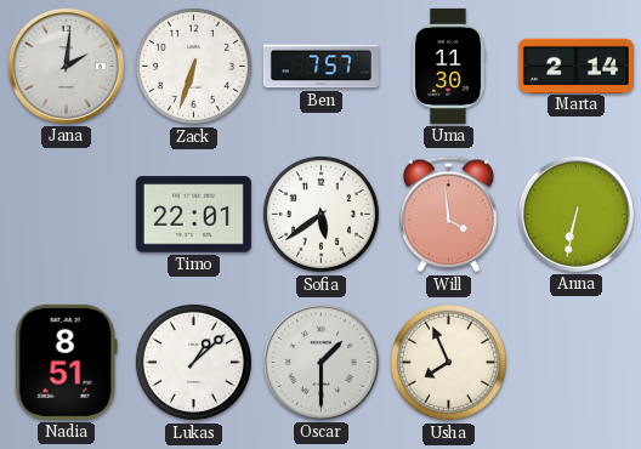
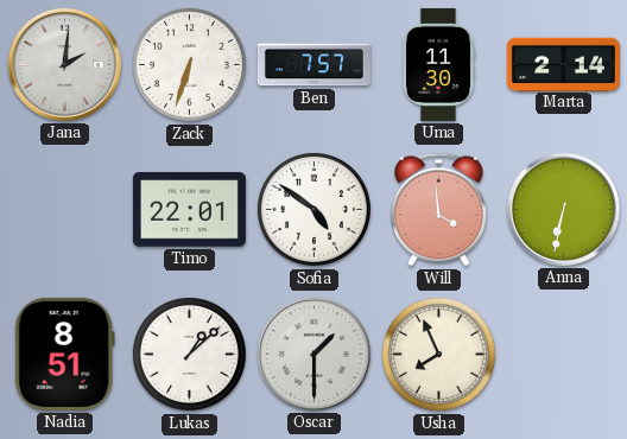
Sofia: 5:39 -> 4:51 (313, 209)
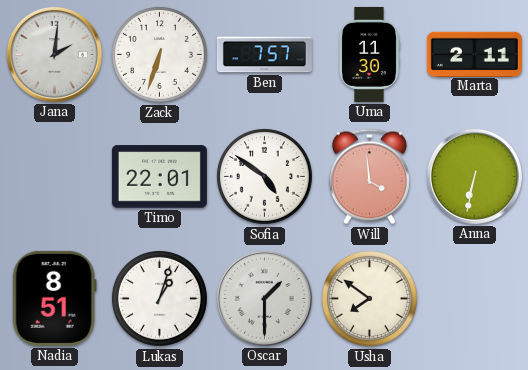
Marta: 2:14 -> 2:11 (474, 54)
Lukas: 1:08 -> 1:03 (159, 298)
Usha: 7:56 -> 7:51 (369, 298)
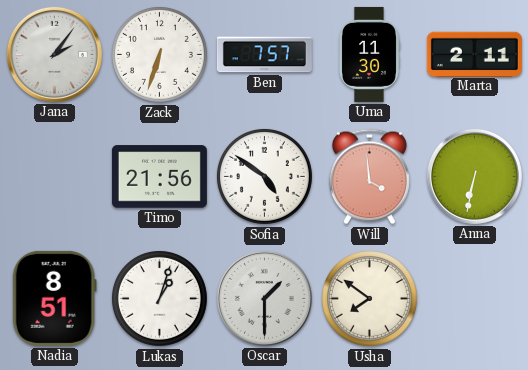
Jana: 2:01 -> 2:06 (54, 54)
Timo: 22:01 -> 21:56 (159, 177)
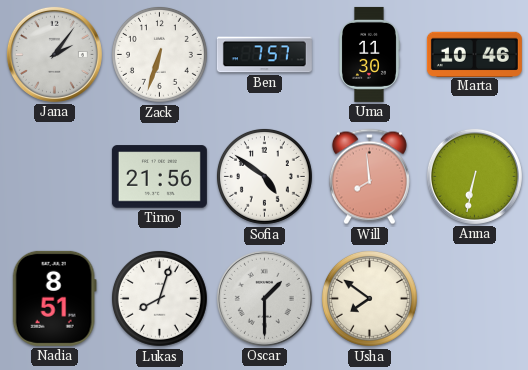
Marta: 2:11 -> 10:46 (474, 54)
Will: 3:59 -> 7:59 (369, 177)
Lukas: 1:03 -> 8:03 (159, 298)
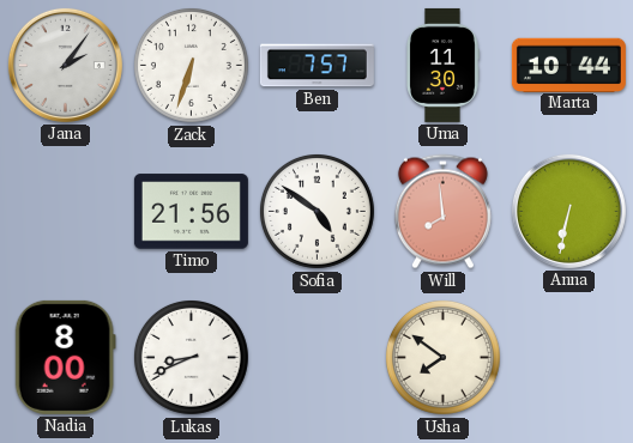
Marta: 10:46 -> 10:44 (568, 65)
Nadia: 8:51 -> 8:00 (65, 357)
Lukas: 8:03 -> 8:41 (191, 357)
Oscar: 1:30 -> none (264, 298)
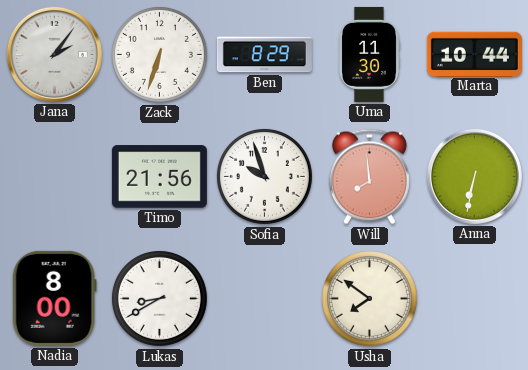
Ben: 7:57 -> 8:29 (264, 55)
Sofia: 4:51 -> 9:57 (264, 176)
Lukas: 8:41 -> 8:40 (159, 298)
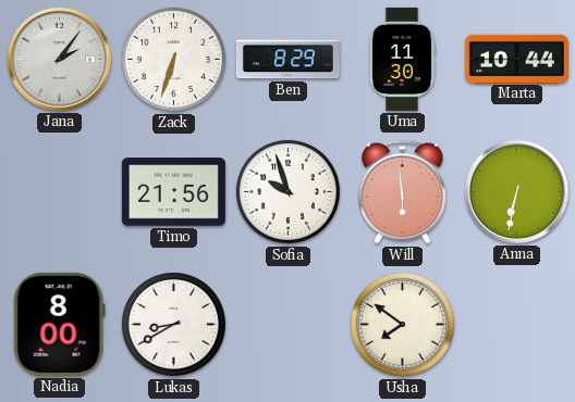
Will: 7:59 -> 5:59 (402, 192)
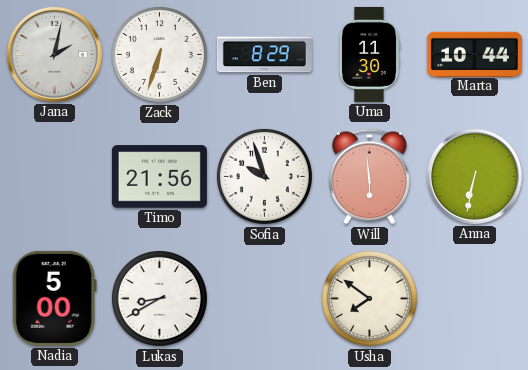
Jana: 2:06 -> 2:02 (54, 54)
Nadia: 8:00 -> 5:00 (54, 298)
